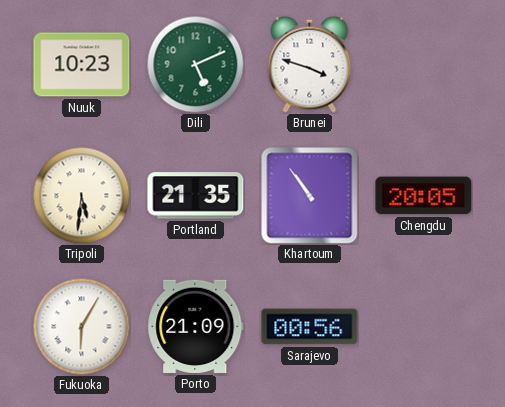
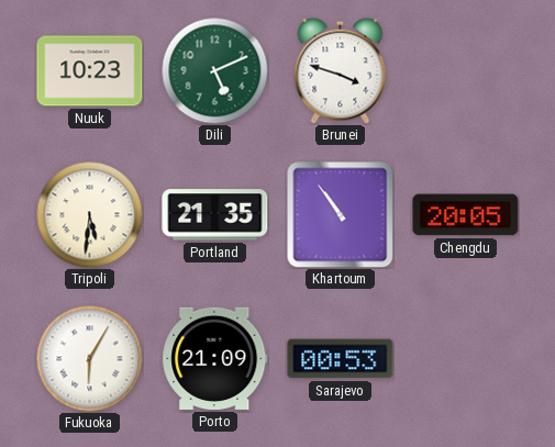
Sarajevo: 00:56 -> 00:53 (341, 359)
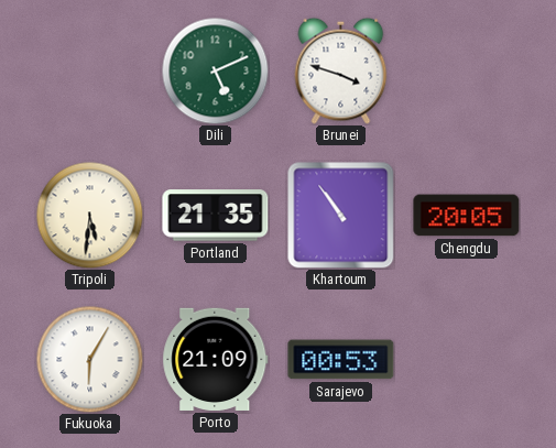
Nuuk: 10:23 -> none (90, 71)
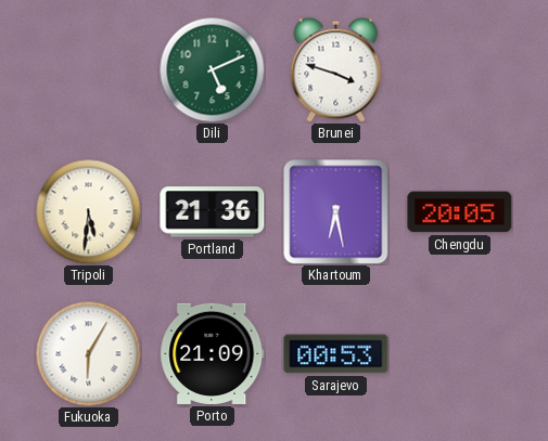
Portland: 21:35 -> 21:36 (213, 212)
Khartoum: 10:54 -> 6:28 (336, 212)
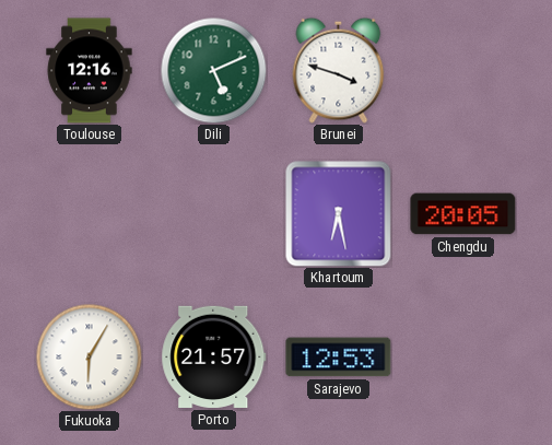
Toulouse: none -> 12:16 (90, 71)
Tripoli: 5:31 -> none (88, 211)
Portland: 21:36 -> none (213, 212)
Porto: 21:09 -> 21:57 (214, 356)
Sarajevo: 00:53 -> 12:53 (339, 358)
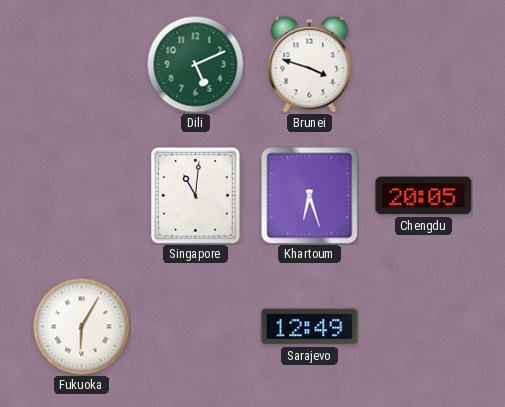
Toulouse: 12:16 -> none (90, 71)
Singapore: none -> 11:01 (196, 196)
Khartoum: 6:28 -> 6:27 (310, 196)
Porto: 21:57 -> none (214, 356)
Sarajevo: 12:53 -> 12:49 (310, 327)
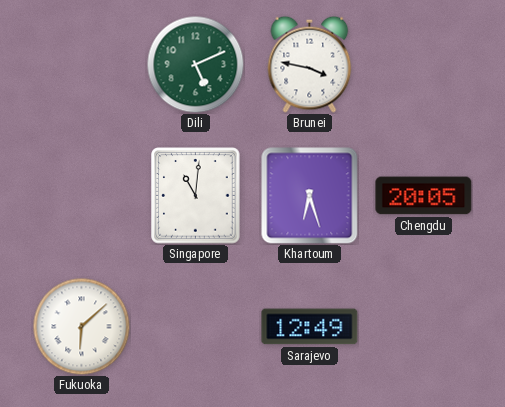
Brunei: 3:48 -> 3:47 (310, 64)
Fukuoka: 6:05 -> 6:08 (81, 326)
